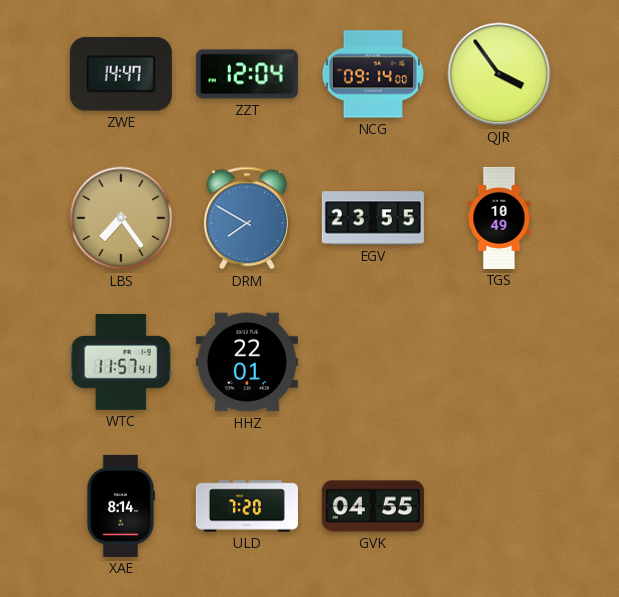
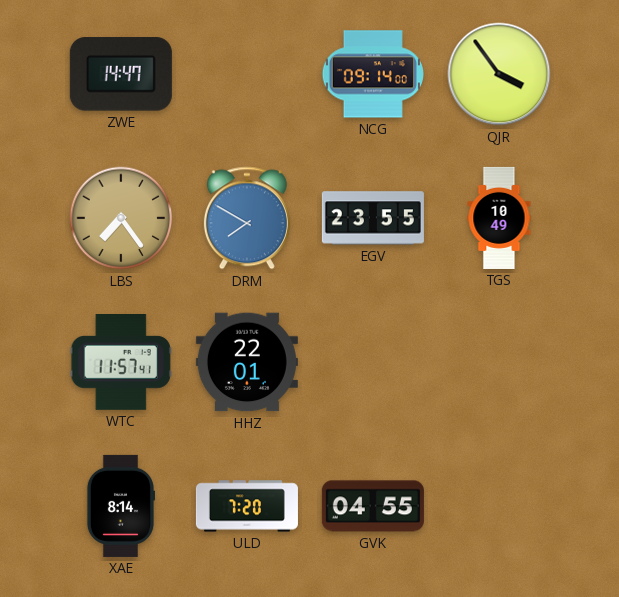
ZZT: 12:04 -> none (247, 74)
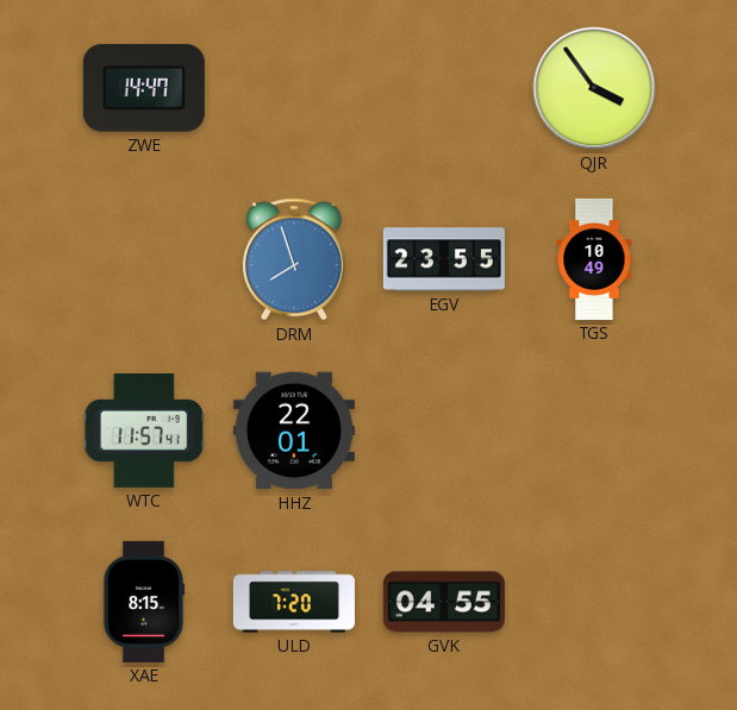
NCG: 09:14 -> none (373, 74)
LBS: 7:24 -> none (121, 218)
DRM: 7:50 -> 7:57 (294, 259)
XAE: 8:14 -> 8:15 (144, 602)
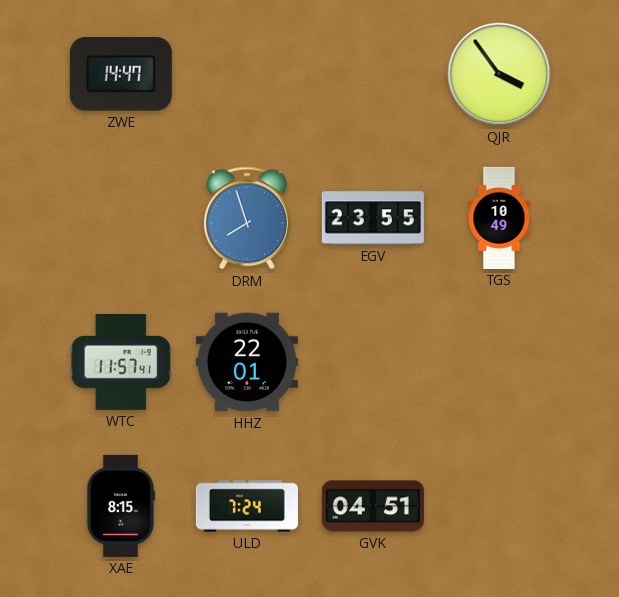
ULD: 7:20 -> 7:24 (247, 506)
GVK: 04:55 -> 04:51 (373, 506)
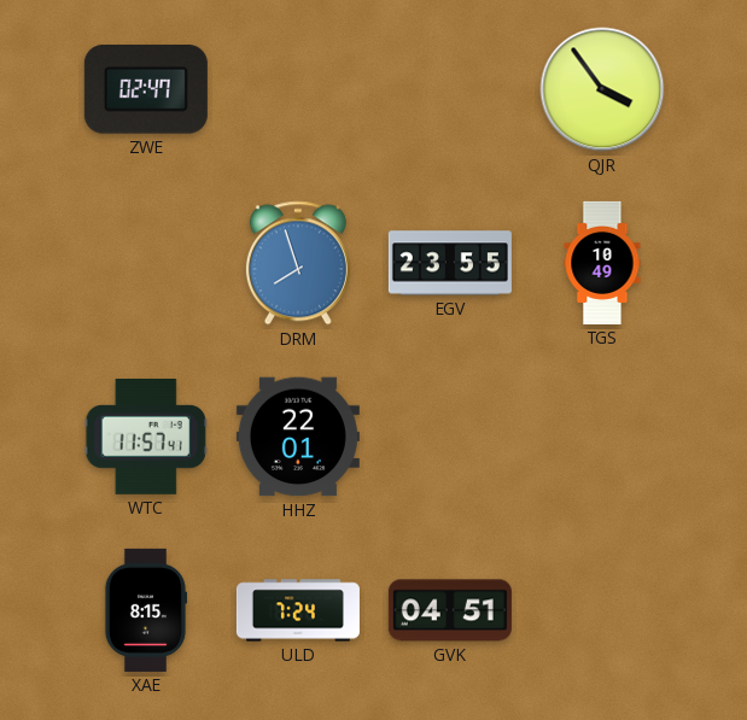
ZWE: 14:47 -> 02:47 (146, 89)
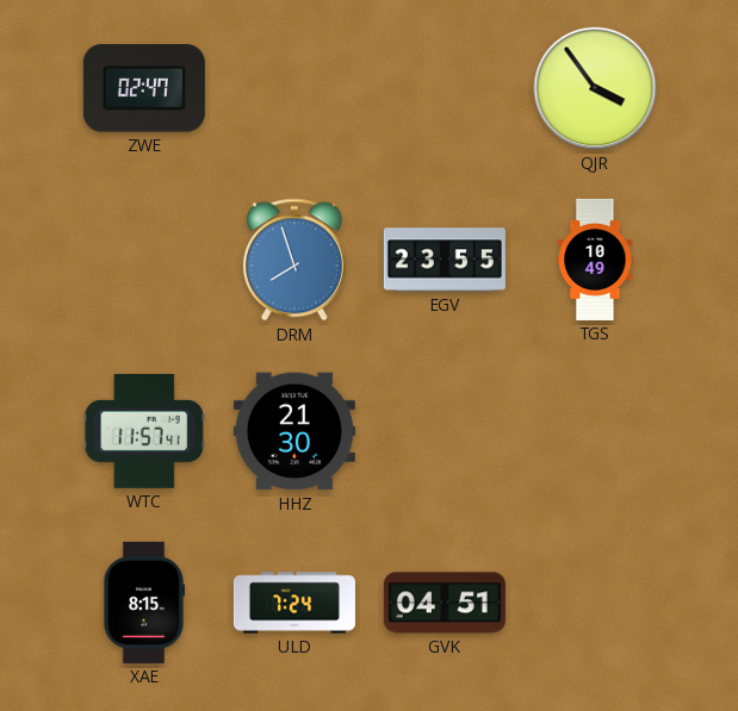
HHZ: 22:01 -> 21:30 (294, 431)
